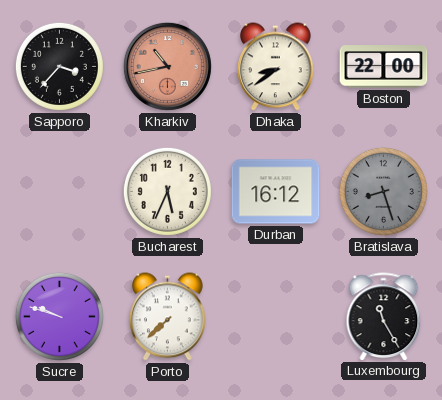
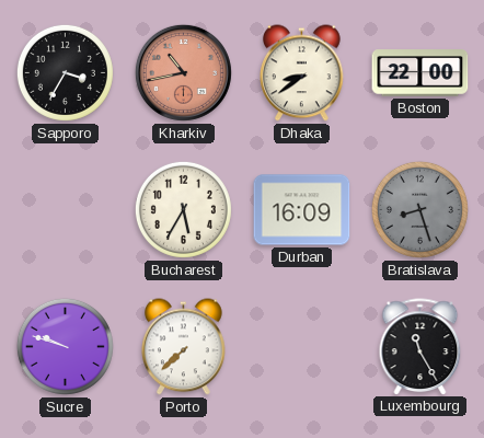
Sapporo: 3:37 -> 3:35 (65, 72)
Bucharest: 5:34 -> 5:35 (183, 209)
Durban: 16:12 -> 16:09 (302, 210)
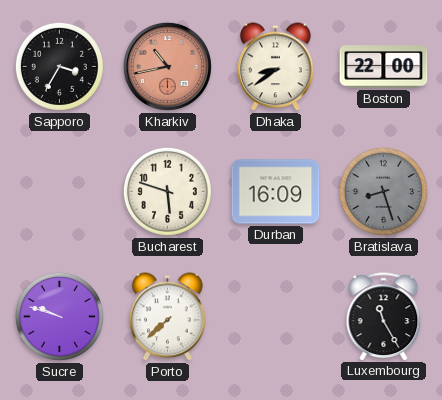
Bucharest: 5:35 -> 5:48 (167, 191)
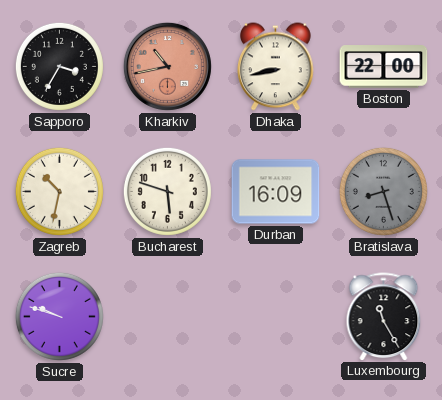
Dhaka: 8:39 -> 8:43 (276, 67)
Zagreb: none -> 10:32 (59, 191)
Porto: 7:38 -> none (168, 317)
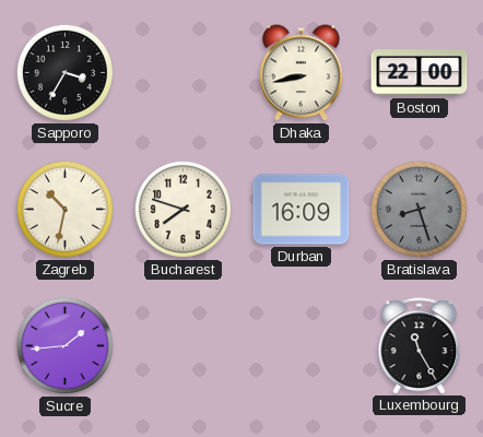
Kharkiv: 10:43 -> none (167, 66)
Bucharest: 5:48 -> 7:48 (182, 209)
Sucre: 9:48 -> 1:44 (64, 345)
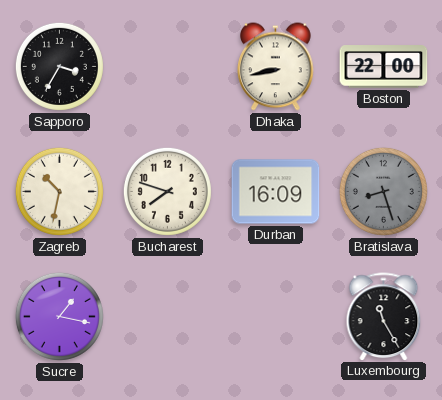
Sucre: 1:44 -> 1:17 (59, 316)
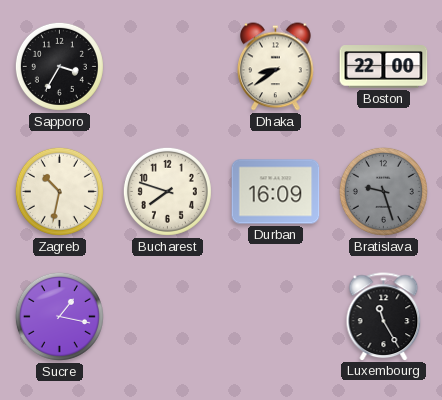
Dhaka: 8:43 -> 8:39 (276, 67)
Bratislava: 8:27 -> 9:27 (383, 191)
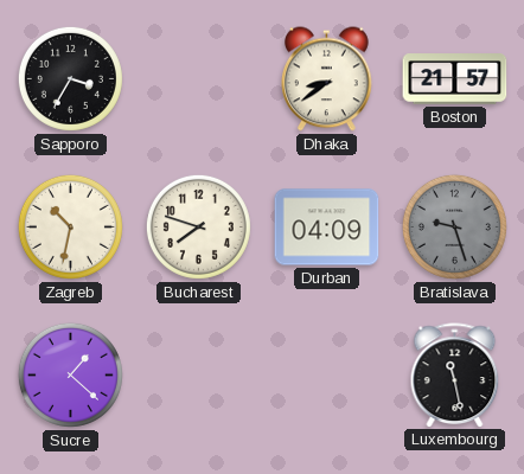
Boston: 22:00 -> 21:57 (455, 79)
Durban: 16:09 -> 04:09 (327, 228)
Sucre: 1:17 -> 1:22 (70, 374)
Luxembourg: 11:25 -> 11:28 (455, 374)
